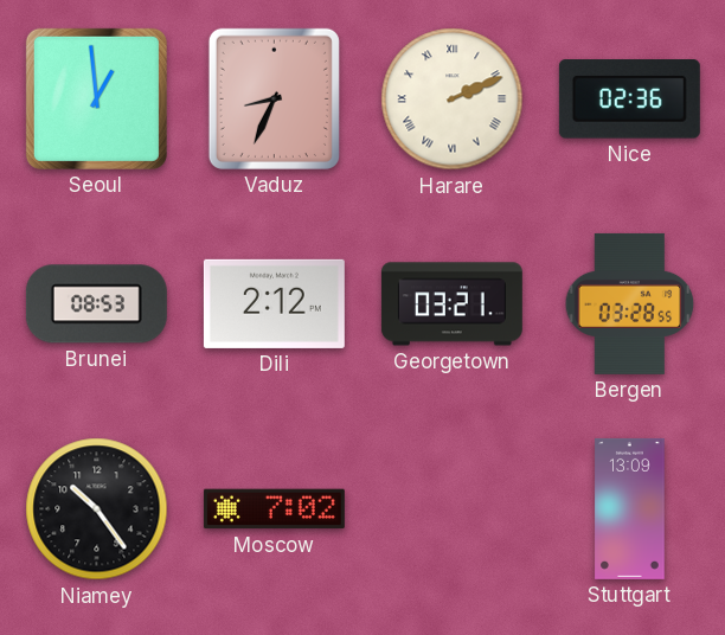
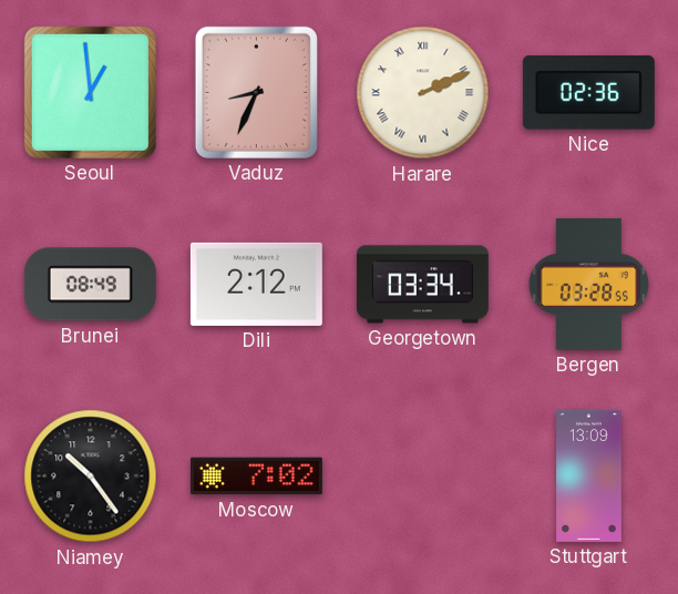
Brunei: 08:53 -> 08:49 (90, 285)
Georgetown: 03:21 -> 03:34 (422, 285)
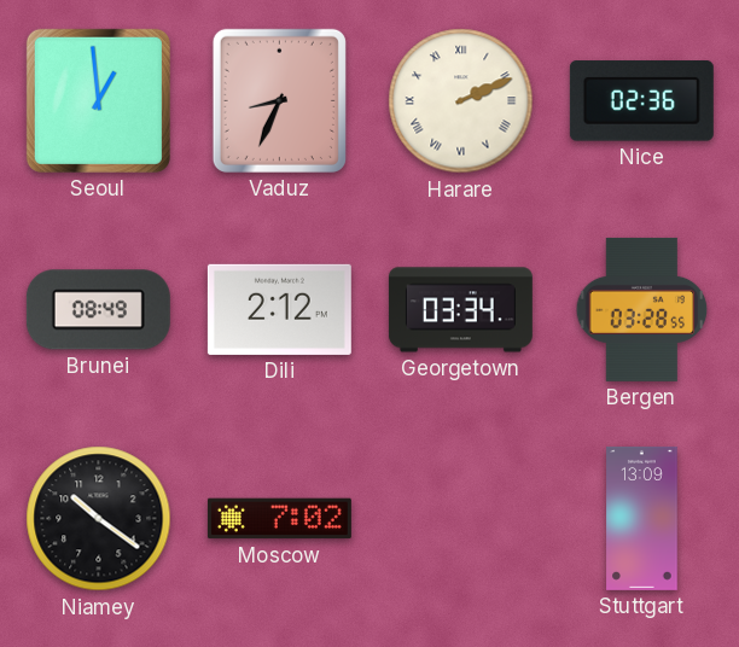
Niamey: 10:24 -> 10:21 (99, 519)
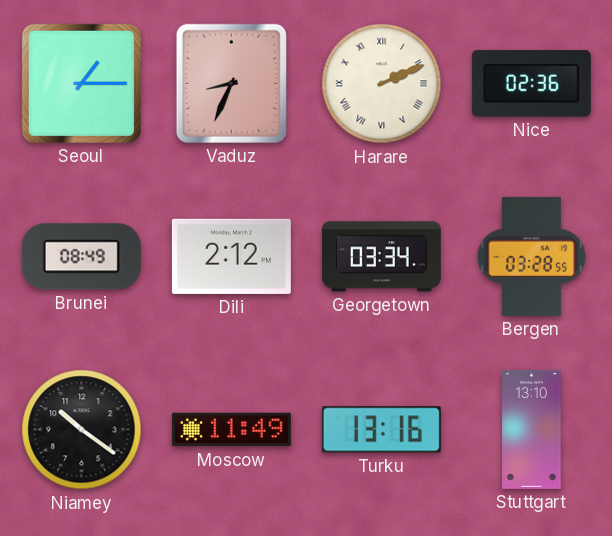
Seoul: 12:59 -> 1:15 (81, 83)
Moscow: 7:02 -> 11:49 (231, 430)
Turku: none -> 13:16 (381, 430)
Stuttgart: 13:09 -> 13:10 (532, 429)
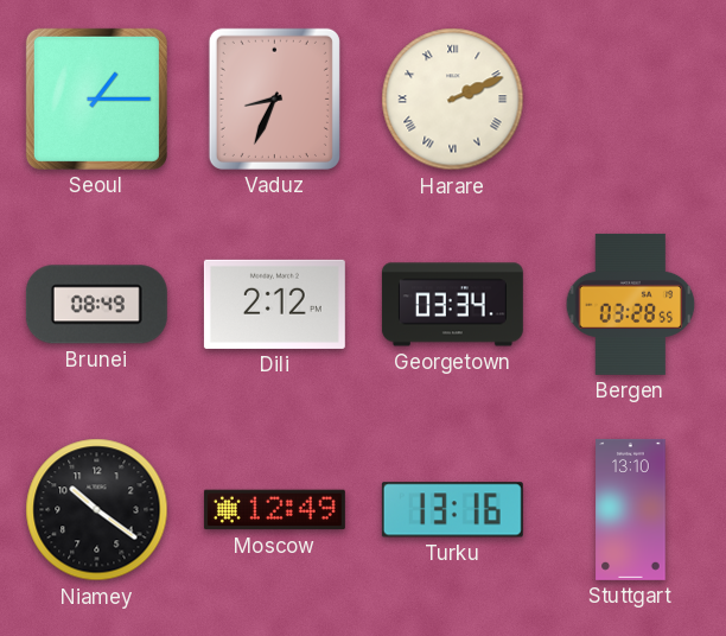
Nice: 02:36 -> none (531, 84)
Moscow: 11:49 -> 12:49 (274, 510)
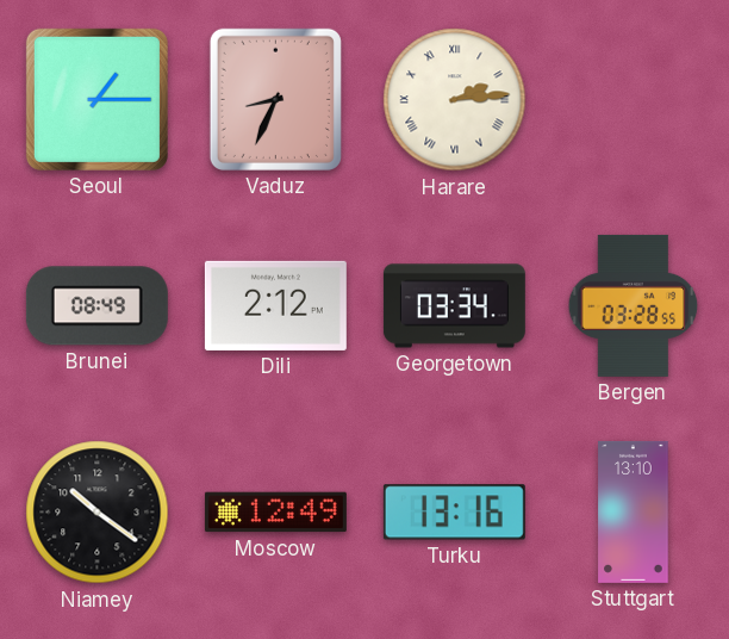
Harare: 2:11 -> 2:14 (455, 100)
